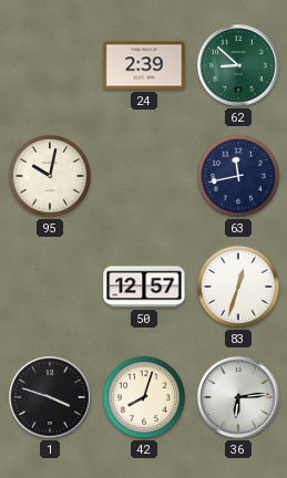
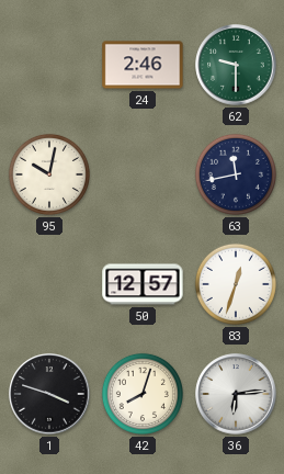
24: 2:39 -> 2:46 (143, 65)
62: 8:52 -> 9:30 (236, 65)
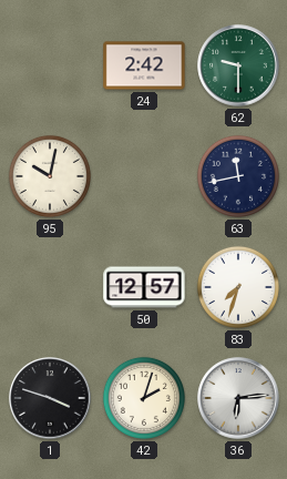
24: 2:46 -> 2:42 (144, 65)
83: 12:33 -> 7:33 (238, 287)
42: 8:03 -> 2:03 (144, 398)
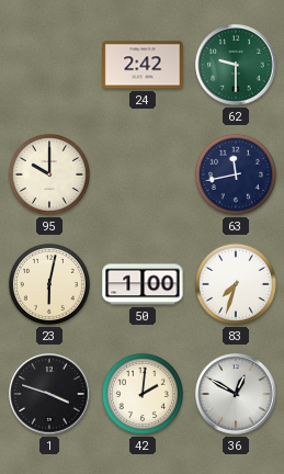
95: 10:02 -> 10:00 (49, 174)
23: none -> 6:02 (49, 284)
50: 12:57 -> 1:00 (143, 284)
42: 2:03 -> 2:01 (143, 394)
36: 6:14 -> 12:50 (236, 394)
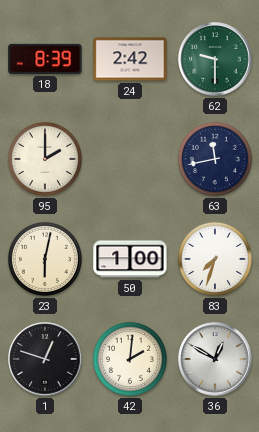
18: none -> 8:39 (45, 59)
95: 10:00 -> 2:00 (45, 159)
1: 3:48 -> 12:48 (45, 359)
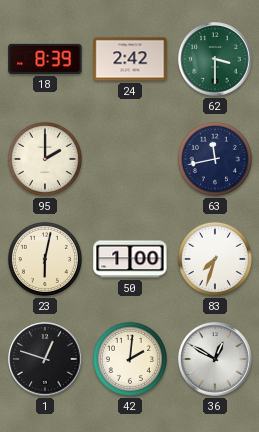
62: 9:30 -> 3:30 (215, 59)
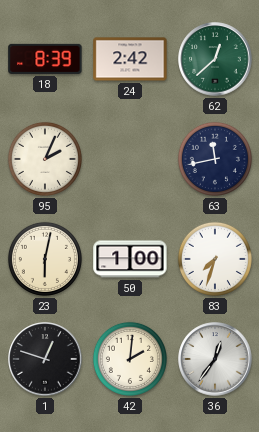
62: 3:30 -> 12:38 (215, 59)
95: 2:00 -> 2:04 (45, 159)
36: 12:50 -> 12:36 (215, 359)
